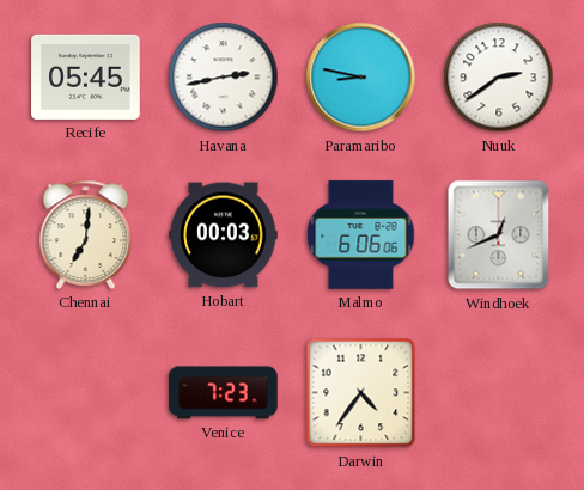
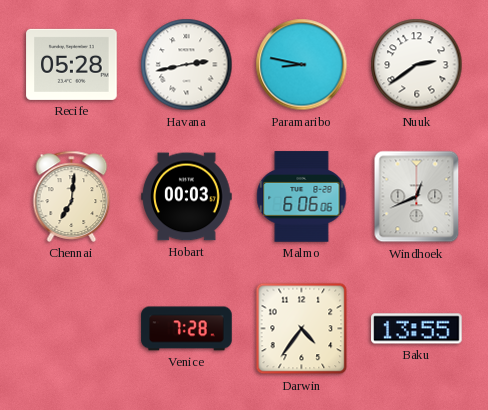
Recife: 05:45 -> 05:28 (72, 64)
Venice: 7:23 -> 7:28 (187, 329)
Baku: none -> 13:55 (417, 329)
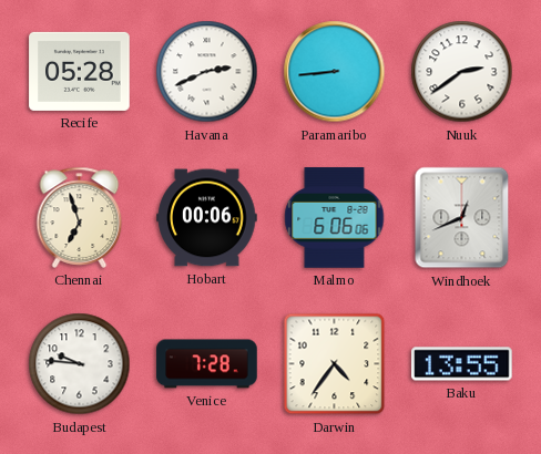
Havana: 2:43 -> 2:41 (207, 72)
Paramaribo: 8:47 -> 8:44 (335, 72)
Chennai: 7:01 -> 6:57 (80, 217)
Hobart: 00:03 -> 00:06 (207, 218)
Budapest: none -> 9:46 (80, 364)
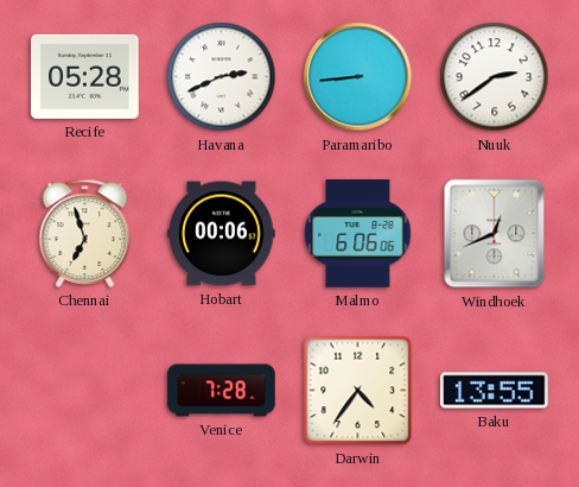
Budapest: 9:46 -> none (80, 364)
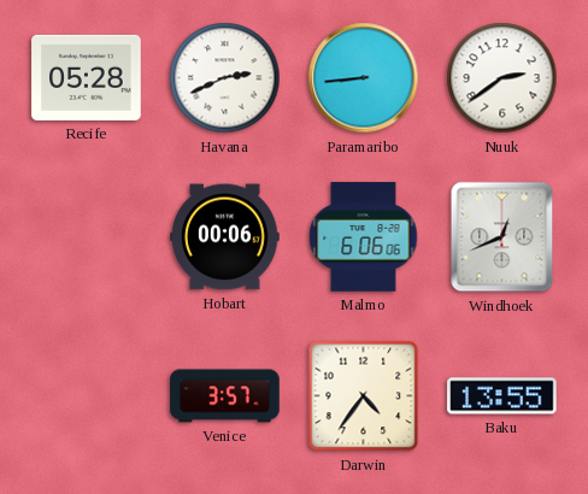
Chennai: 6:57 -> none (85, 233)
Venice: 7:28 -> 3:57 (225, 396)
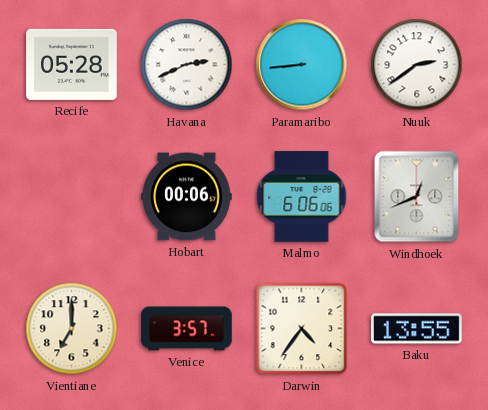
Vientiane: none -> 7:00 (72, 329)
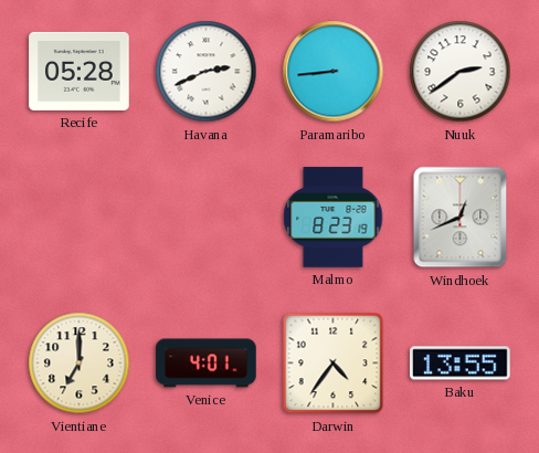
Hobart: 00:06 -> none (187, 197)
Malmo: 6:06 -> 8:23 (334, 218)
Venice: 3:57 -> 4:01 (207, 364)
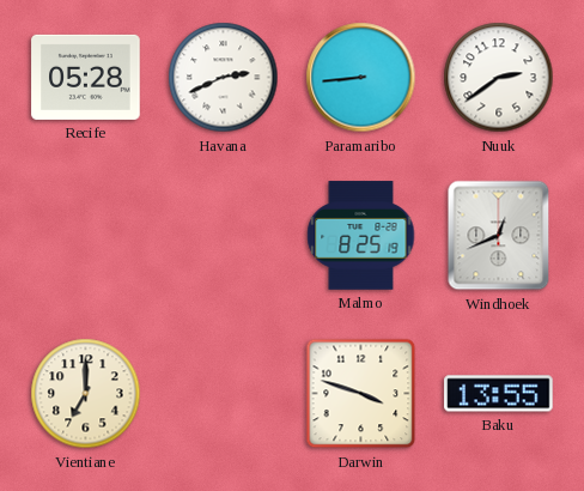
Malmo: 8:23 -> 8:25 (361, 236)
Venice: 4:01 -> none (207, 364)
Darwin: 4:36 -> 3:48 (361, 394)
